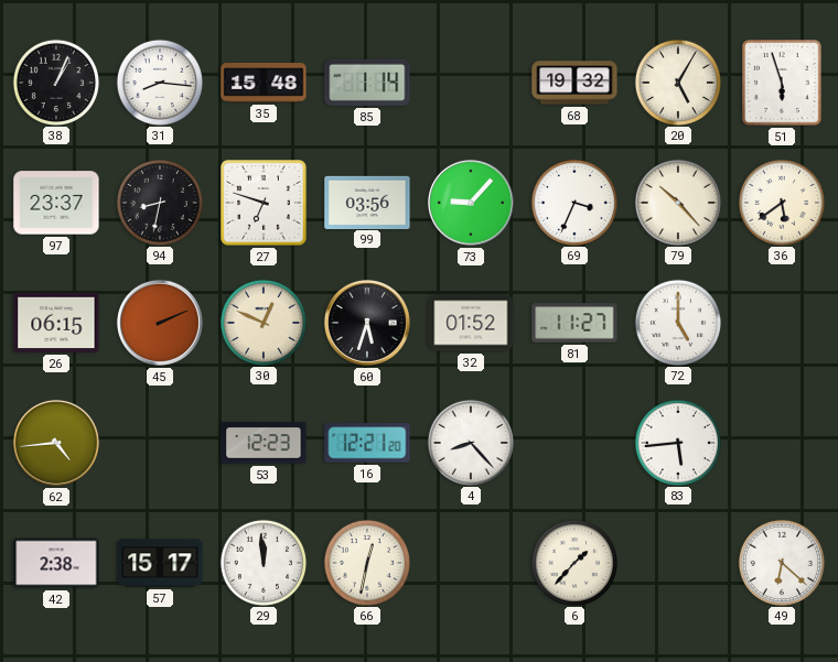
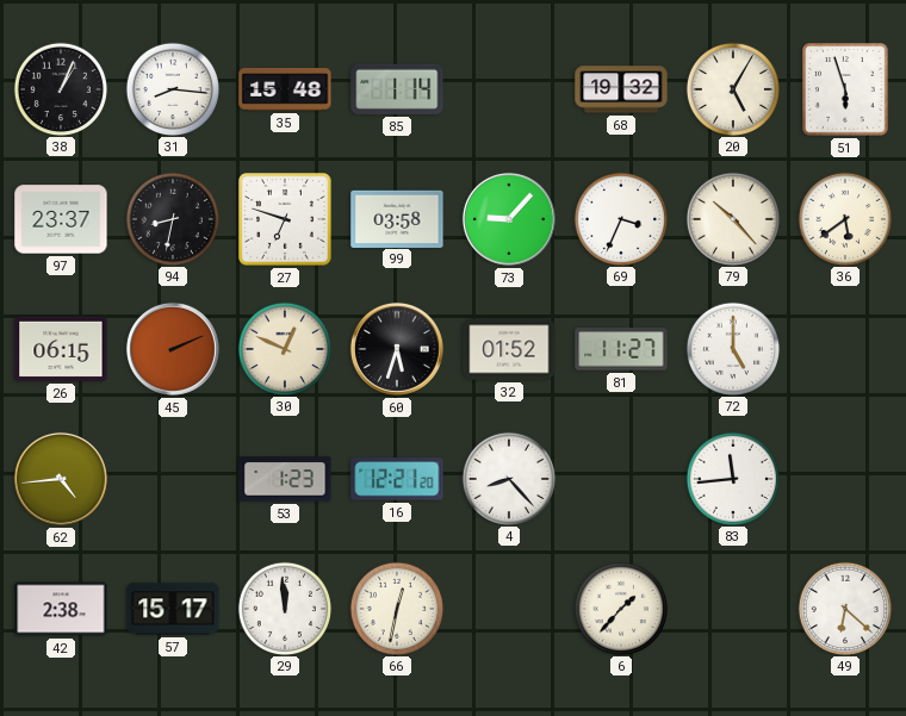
99: 03:56 -> 03:58 (397, 218)
53: 12:23 -> 1:23 (285, 479)
83: 5:44 -> 11:44 (732, 478)
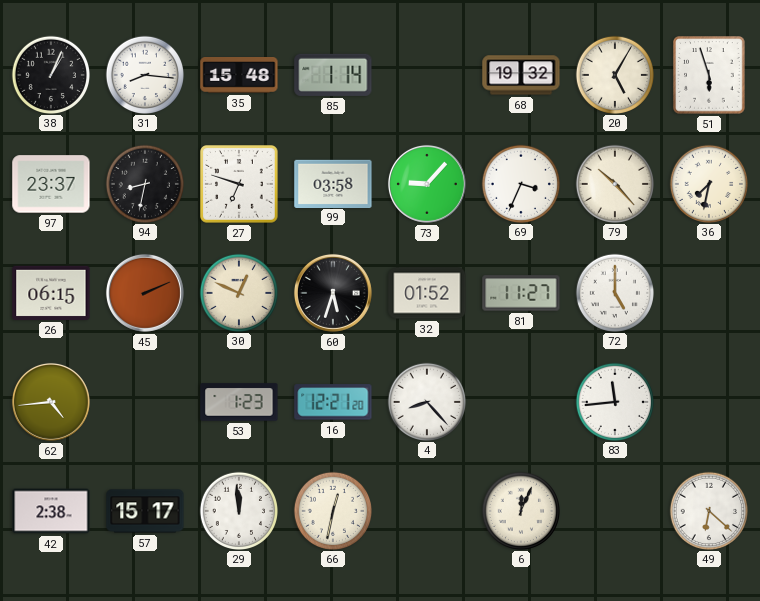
36: 5:39 -> 7:32 (708, 183)
6: 1:37 -> 12:04 (520, 510)
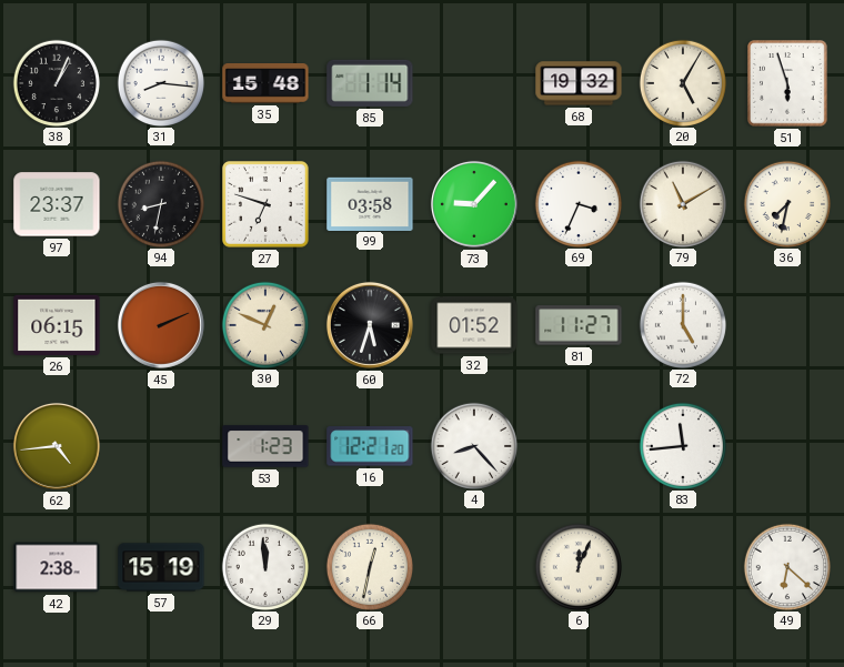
79: 10:23 -> 11:10 (682, 203)
57: 15:17 -> 15:19 (161, 567)
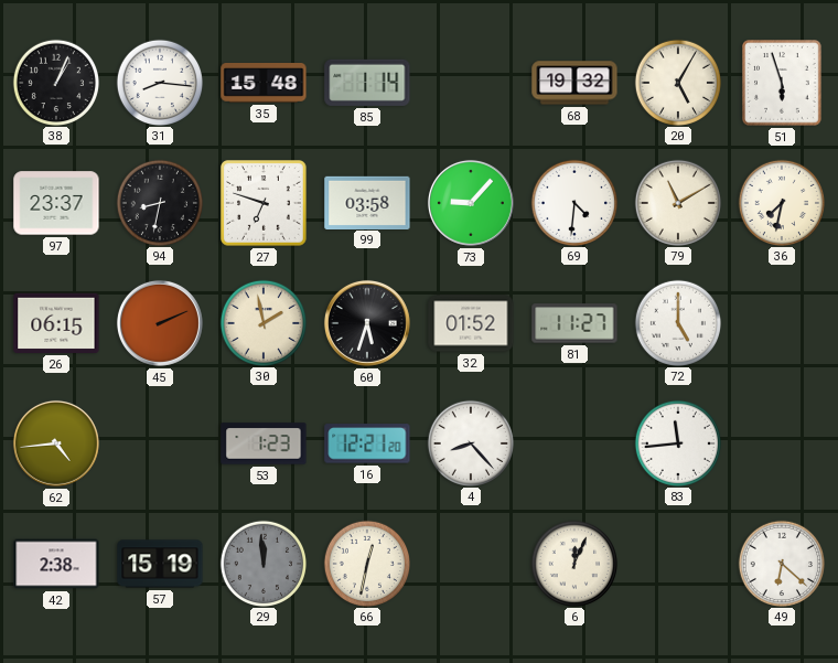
69: 3:34 -> 4:31 (573, 202)
30: 12:49 -> 1:58 (262, 322)
29 dial: white -> grey (262, 563)
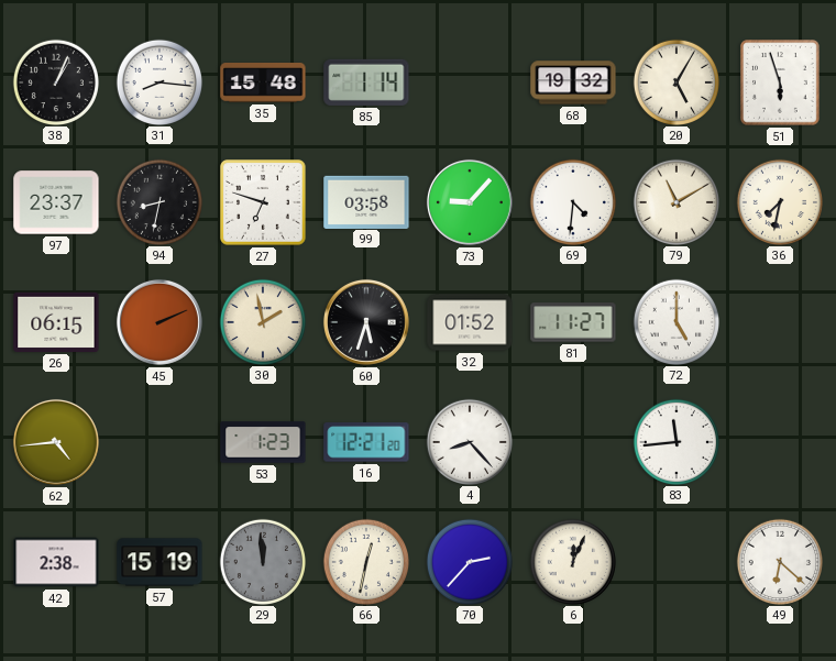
70: none -> 2:37 (469, 561)
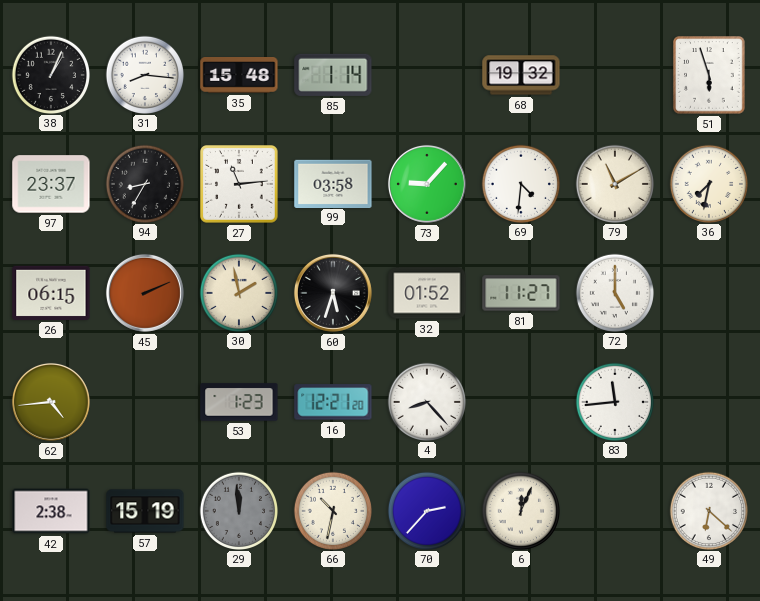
20: 5:05 -> none (675, 81)
94: 8:32 -> 8:35 (144, 183)
27: 6:48 -> 11:14 (240, 185)
66: 12:32 -> 10:32 (332, 510)
